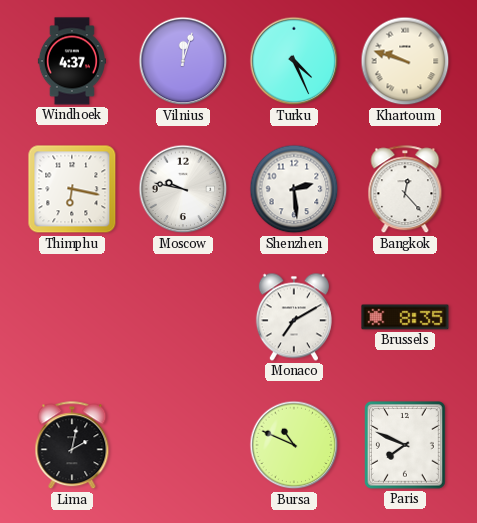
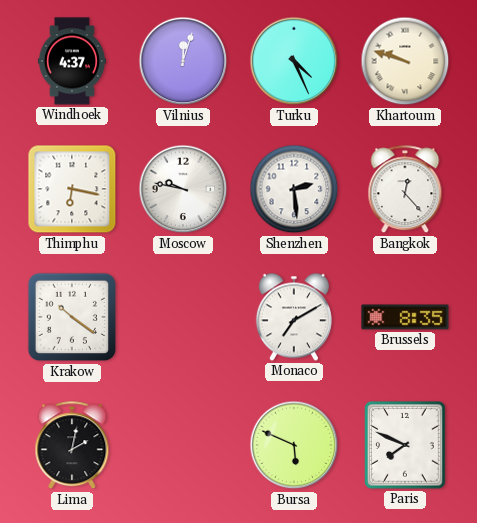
Krakow: none -> 10:21 (72, 317)
Bursa: 10:49 -> 5:49 (294, 445)
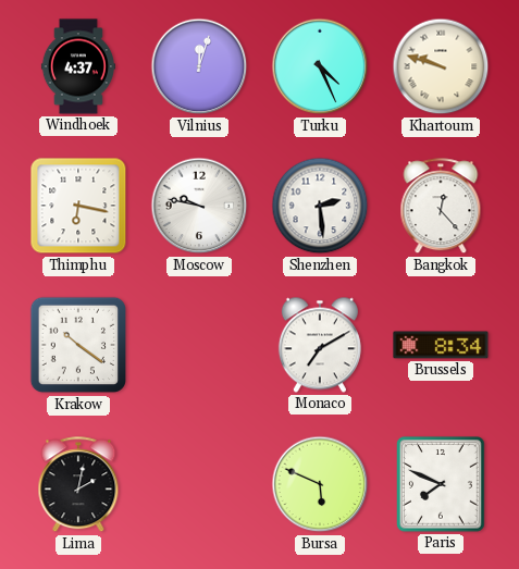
Brussels: 8:35 -> 8:34 (441, 345)
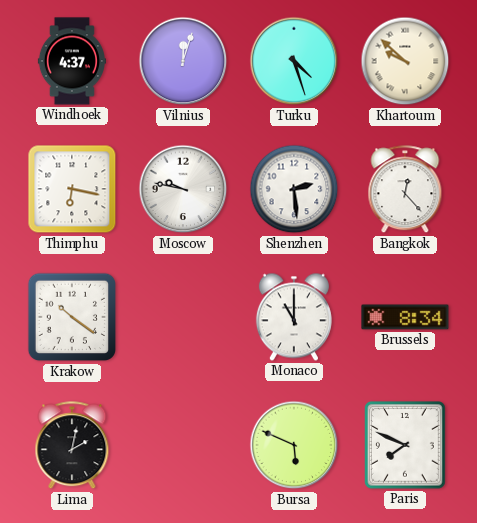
Turku: 4:26 -> 4:27 (294, 61)
Khartoum: 9:48 -> 9:52 (405, 61)
Monaco: 7:10 -> 11:00 (294, 317)
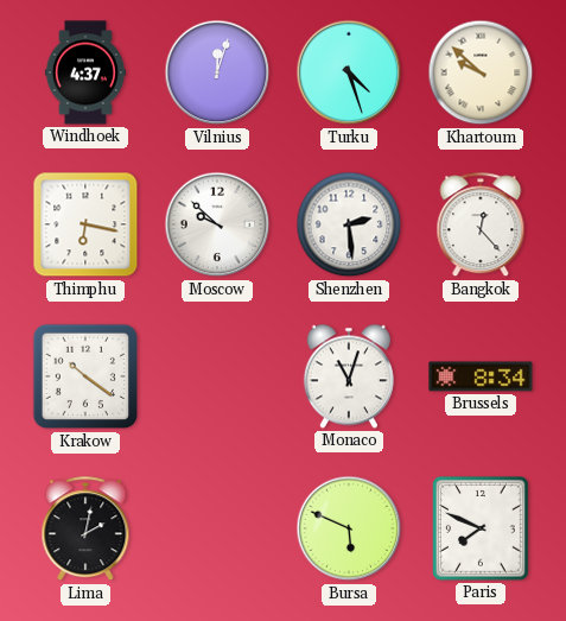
Moscow: 9:47 -> 9:52 (217, 224)
Monaco: 11:00 -> 11:03 (349, 376)
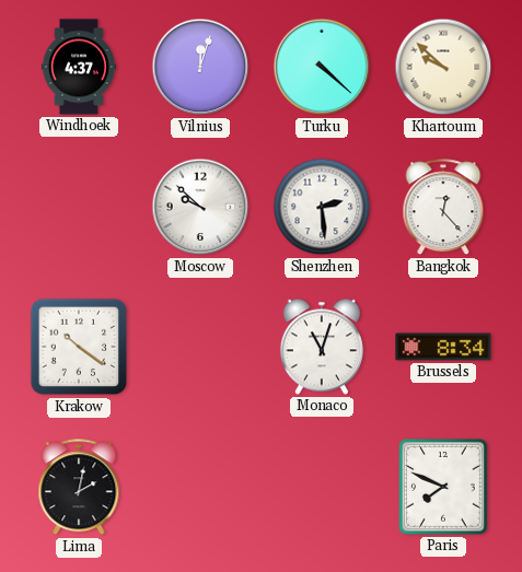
Turku: 4:27 -> 4:22 (322, 67)
Thimphu: 6:17 -> none (85, 224)
Bursa: 5:49 -> none (349, 528)
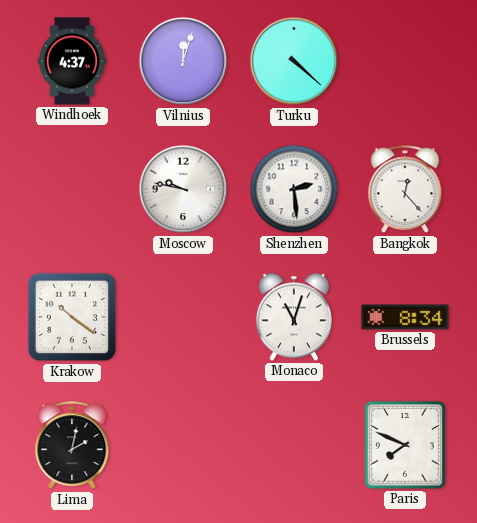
Khartoum: 9:52 -> none (443, 67)
Moscow: 9:52 -> 9:47 (183, 189)
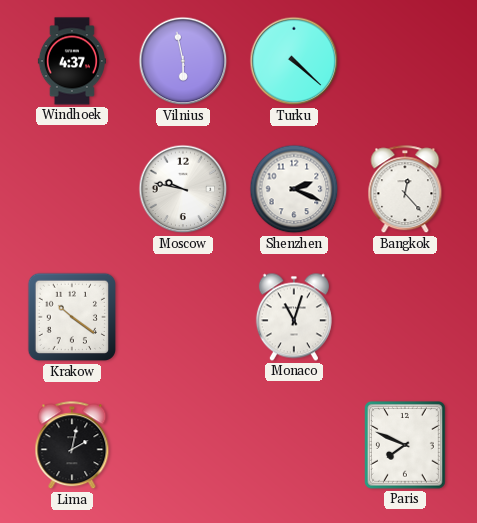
Vilnius: 12:03 -> 5:58 (183, 61)
Shenzhen: 2:29 -> 2:19 (294, 189)
Brussels: 8:34 -> none (405, 317)
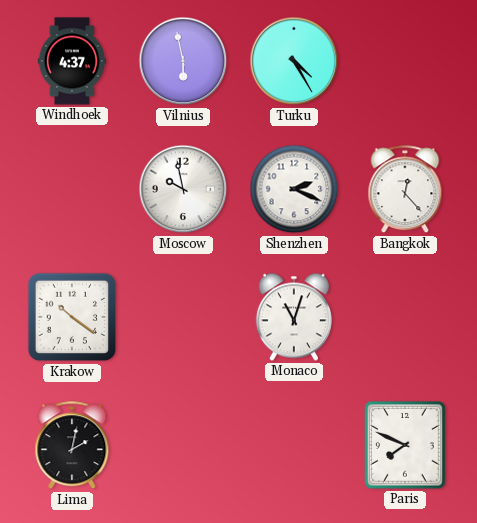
Turku: 4:22 -> 4:25 (294, 61)
Moscow: 9:47 -> 9:58 (183, 189)
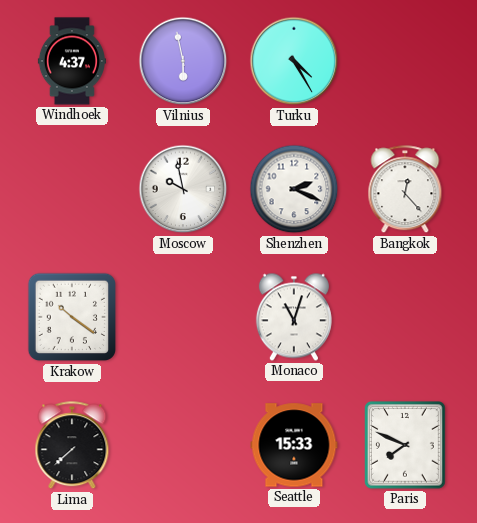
Lima: 2:02 -> 7:38 (72, 446)
Seattle: none -> 15:33 (294, 445)
